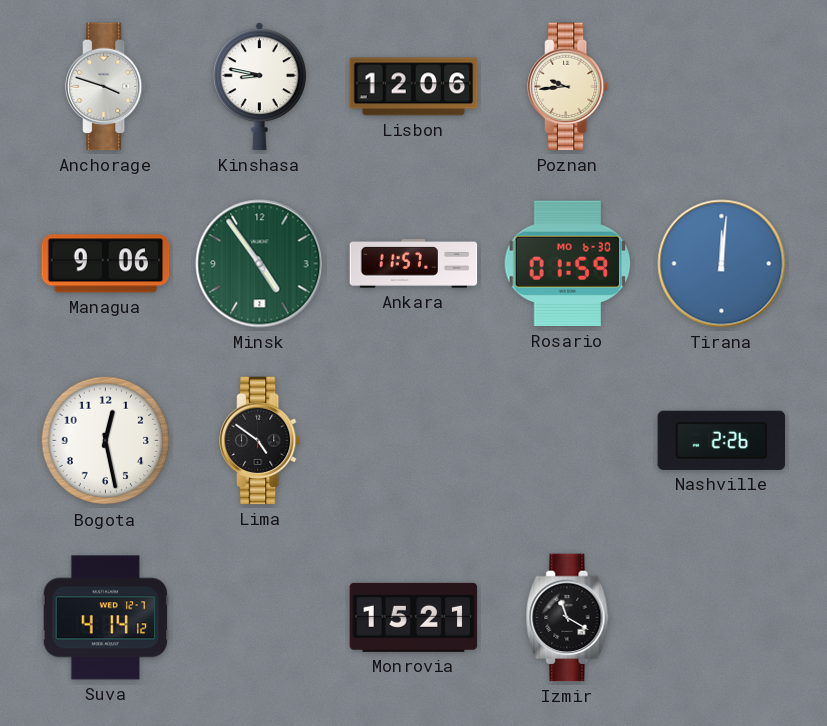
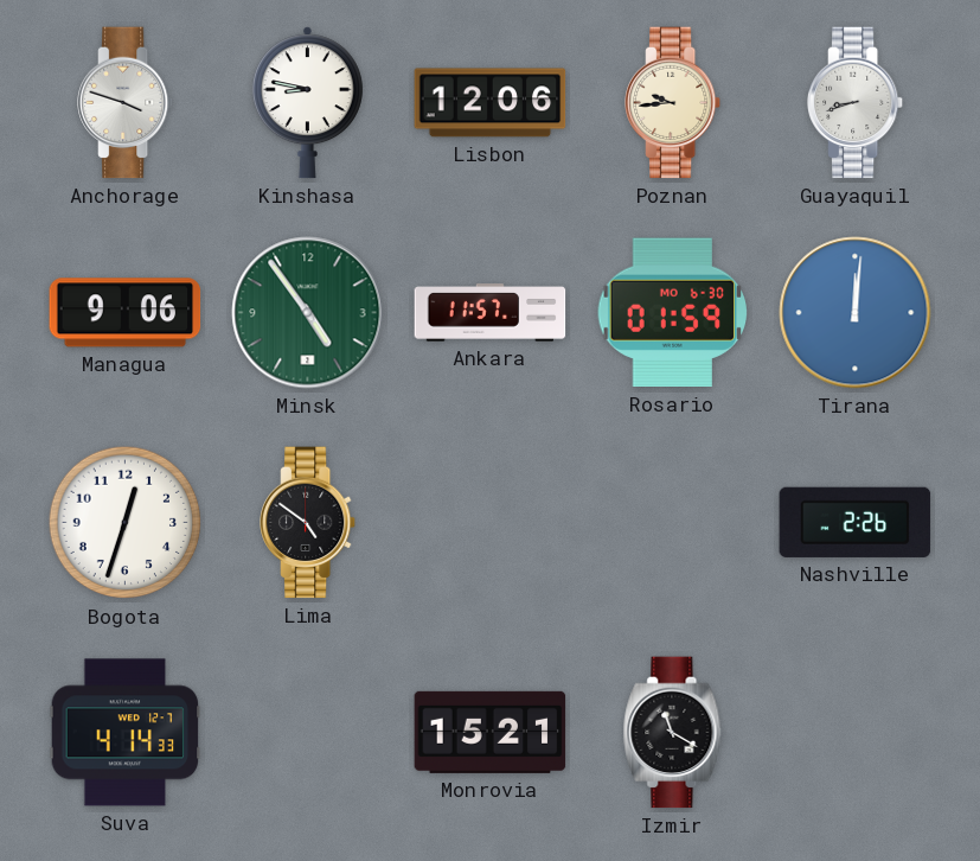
Guayaquil: none -> 8:42 (857, 103)
Bogota: 12:28 -> 12:33 (126, 523)
Suva: 4:14:12 -> 4:14:33 (126, 733)
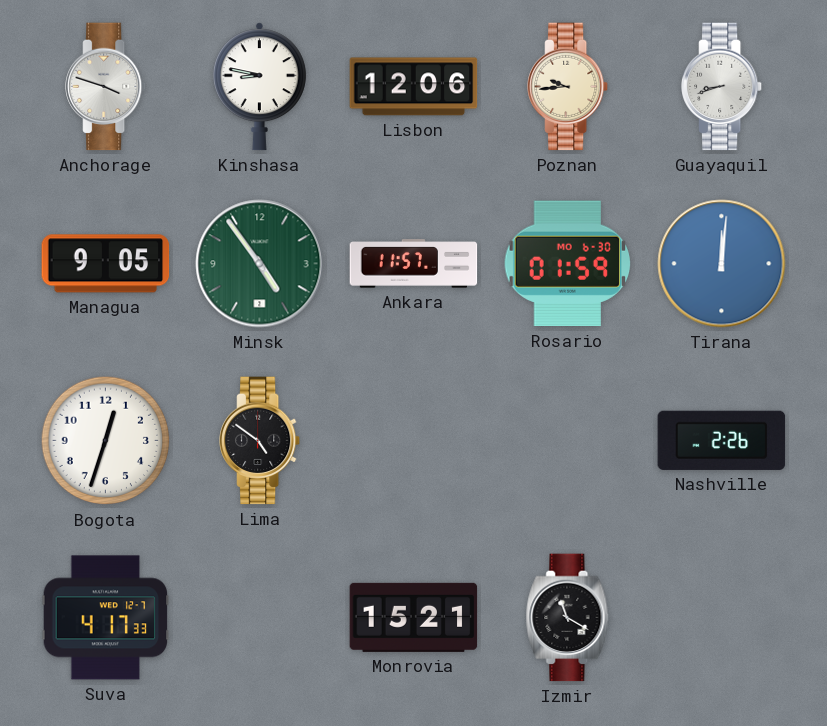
Managua: 9:06 -> 9:05 (106, 264)
Suva: 4:14 -> 4:17 (106, 618)
